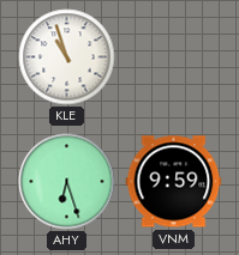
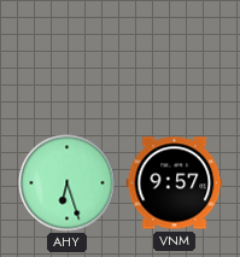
KLE: 10:57 -> none (67, 57)
VNM: 9:59 -> 9:57 (175, 183)
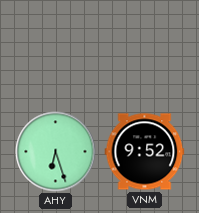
VNM: 9:57 -> 9:52 (145, 152)
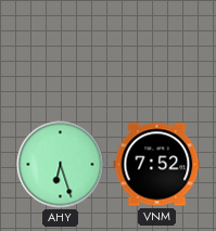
VNM: 9:52 -> 7:52 (157, 165)
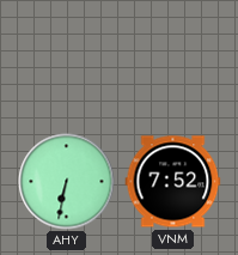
AHY: 6:27 -> 6:32 (67, 182)
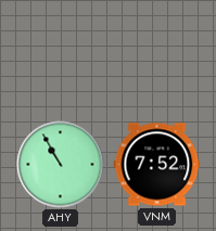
AHY: 6:32 -> 10:55 (61, 165)
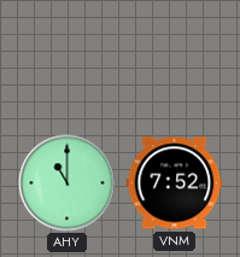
AHY: 10:55 -> 11:00 (68, 183)
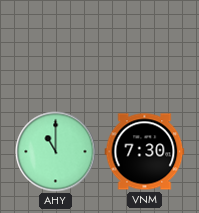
VNM: 7:52 -> 7:30 (145, 152)
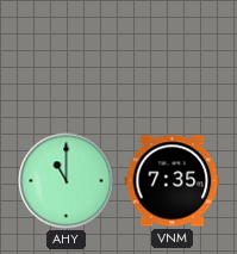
VNM: 7:30 -> 7:35 (173, 181)
